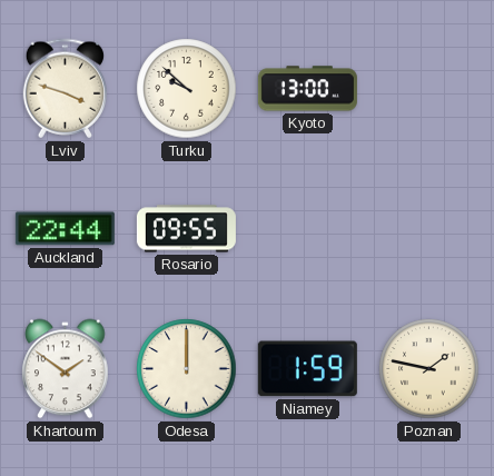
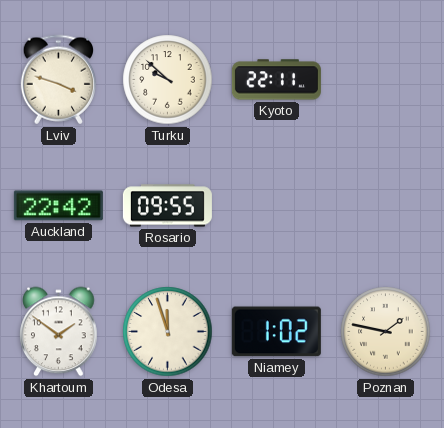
Kyoto: 13:00 -> 22:11 (276, 80)
Auckland: 22:44 -> 22:42 (58, 206)
Odesa: 12:00 -> 11:57 (168, 332)
Niamey: 1:59 -> 1:02 (276, 332)
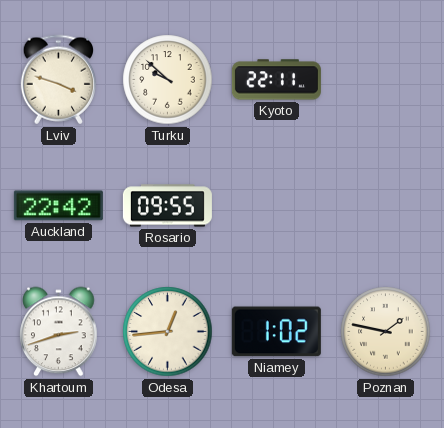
Khartoum: 1:51 -> 2:42 (59, 332)
Odesa: 11:57 -> 12:44 (168, 332)
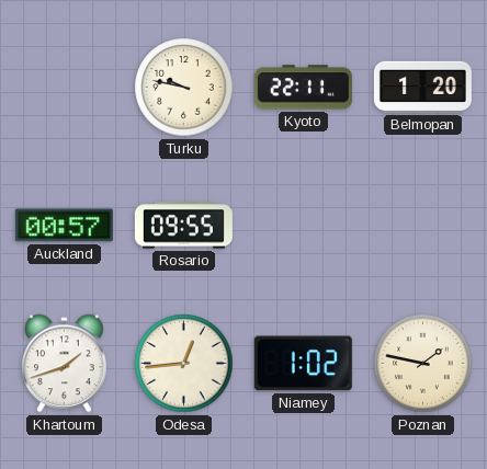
Lviv: 3:48 -> none (58, 80)
Turku: 9:52 -> 9:47 (184, 88)
Belmopan: none -> 1:20 (422, 87)
Auckland: 22:42 -> 00:57 (64, 226)
Khartoum: 2:42 -> 1:42 (65, 364)
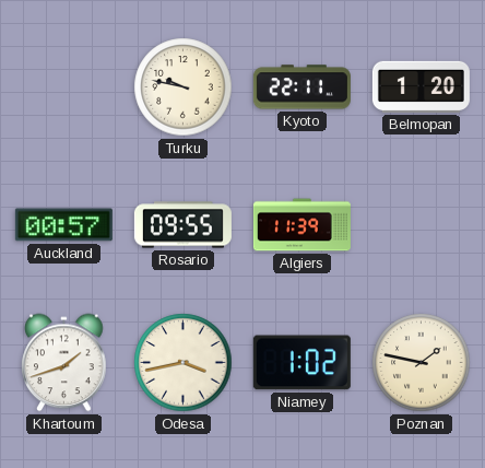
Algiers: none -> 11:39 (301, 225)
Odesa: 12:44 -> 3:43 (184, 363)
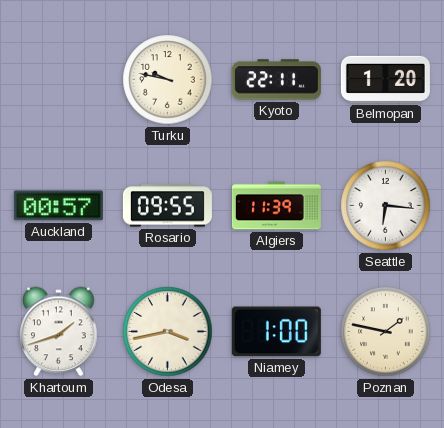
Seattle: none -> 6:16 (386, 206)
Niamey: 1:02 -> 1:00 (276, 332)
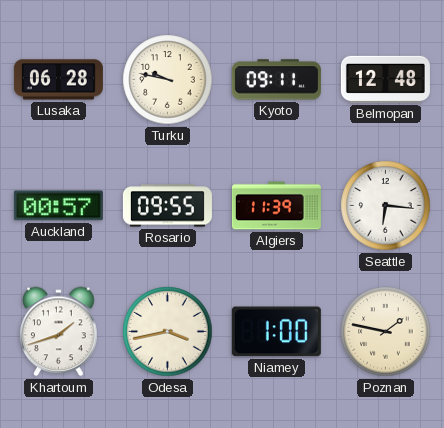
Lusaka: none -> 06:28 (58, 80)
Kyoto: 22:11 -> 09:11 (276, 80)
Belmopan: 1:20 -> 12:48 (385, 79)
